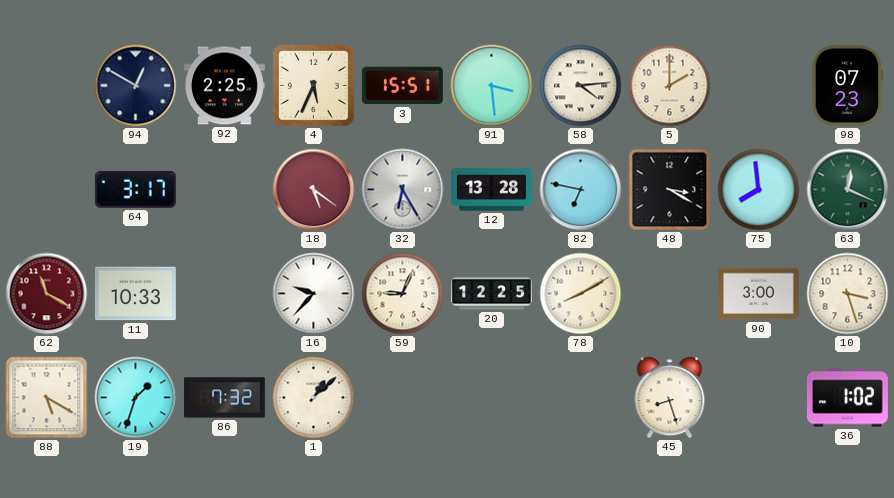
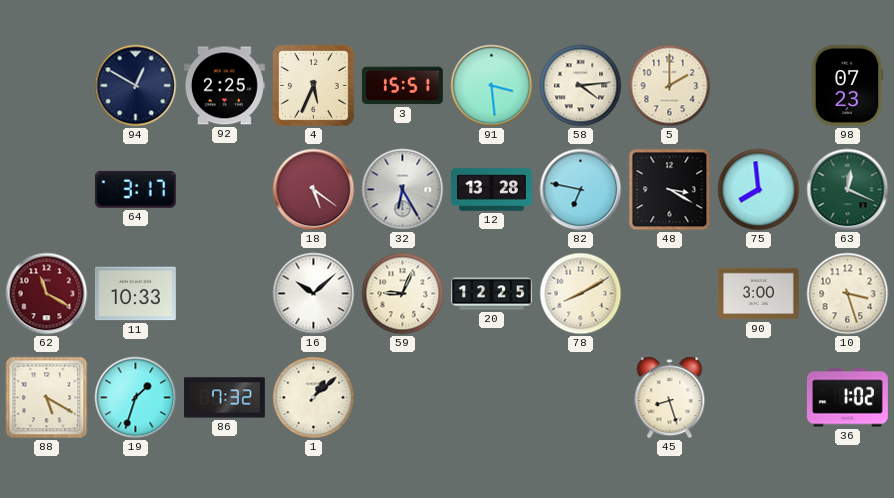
16: 9:37 -> 10:08 (314, 294)
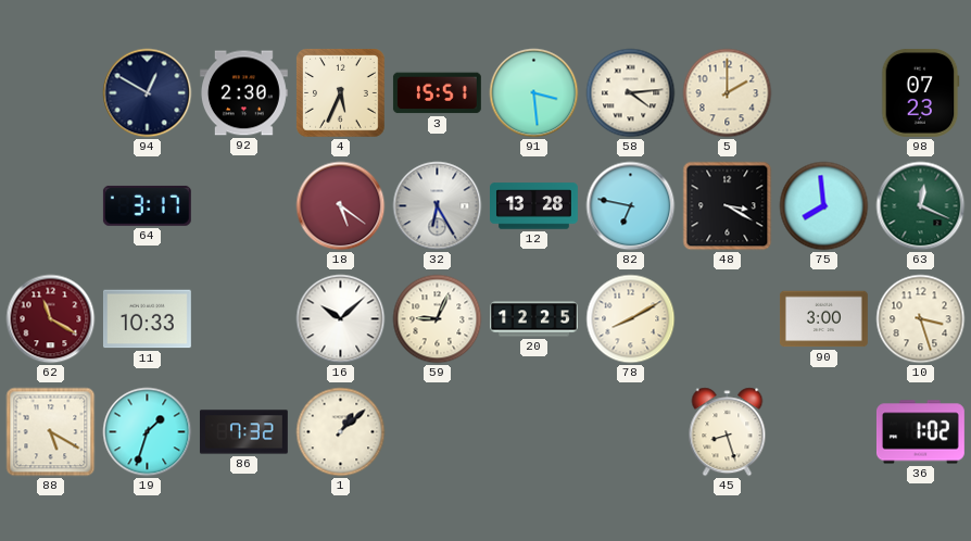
92: 2:25 -> 2:30 (243, 93)
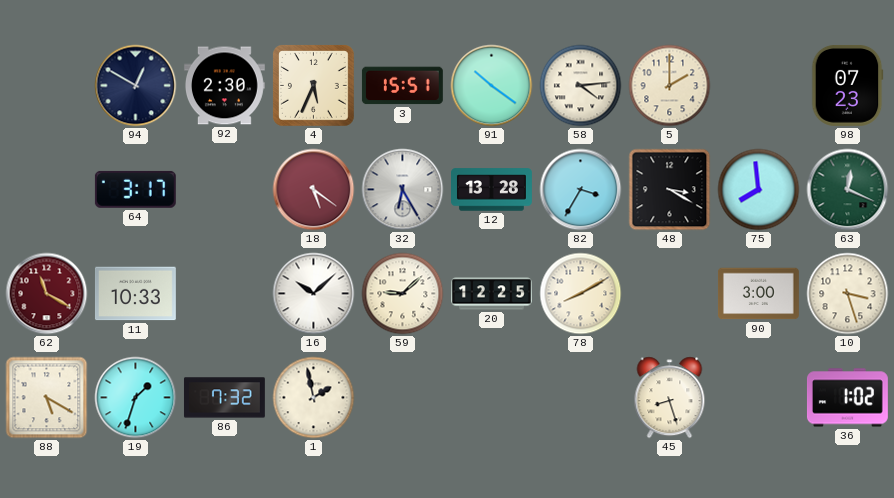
91: 3:29 -> 10:21 (492, 86)
82: 6:47 -> 3:35 (581, 190)
59: 9:04 -> 9:08 (403, 294)
1: 1:08 -> 1:58 (314, 398)
